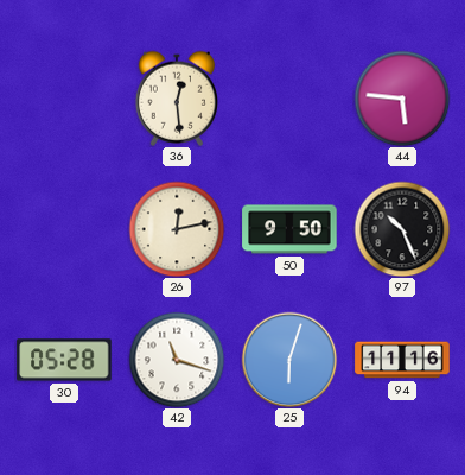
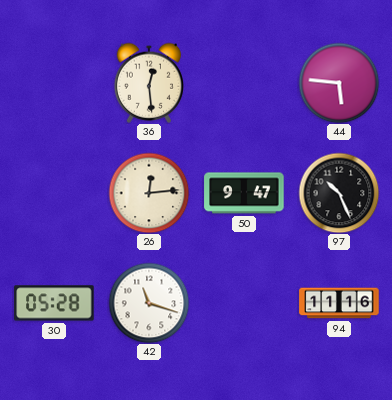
26: 12:13 -> 12:14 (149, 193)
50: 9:50 -> 9:47 (244, 193)
25: 6:03 -> none (289, 360)
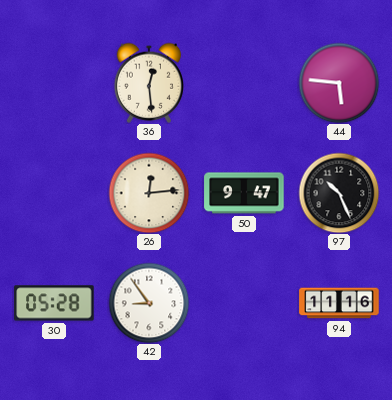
42: 11:18 -> 8:54 (149, 303)
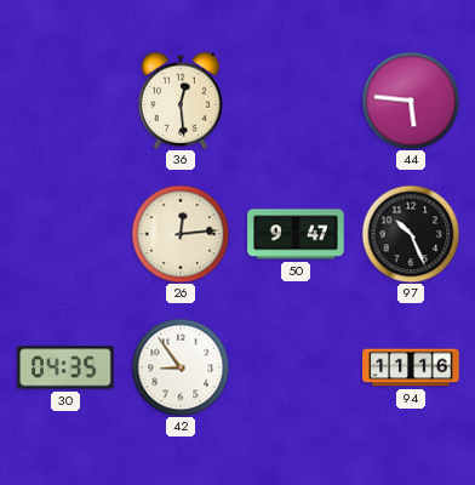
30: 05:28 -> 04:35 (65, 367)
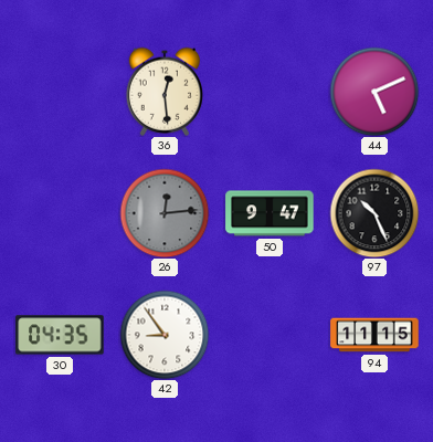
44: 5:46 -> 5:11 (374, 92)
26 dial: cream -> grey (165, 213)
94: 11:16 -> 11:15 (374, 335)
